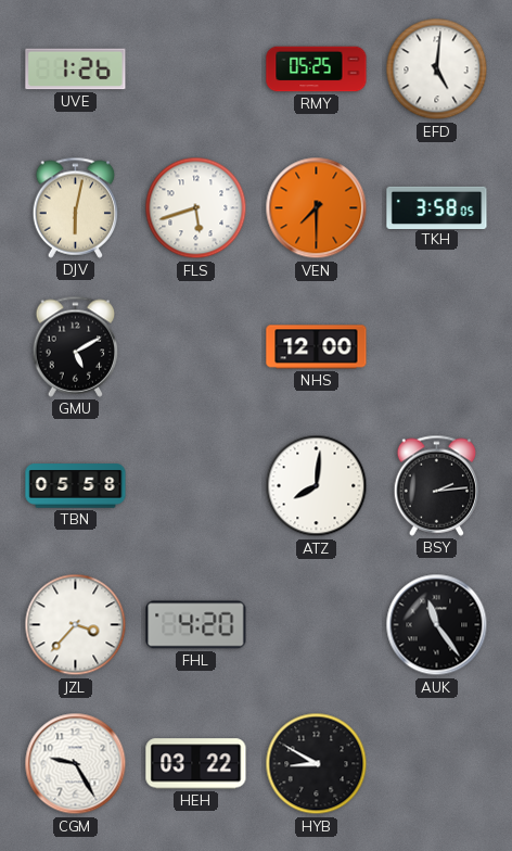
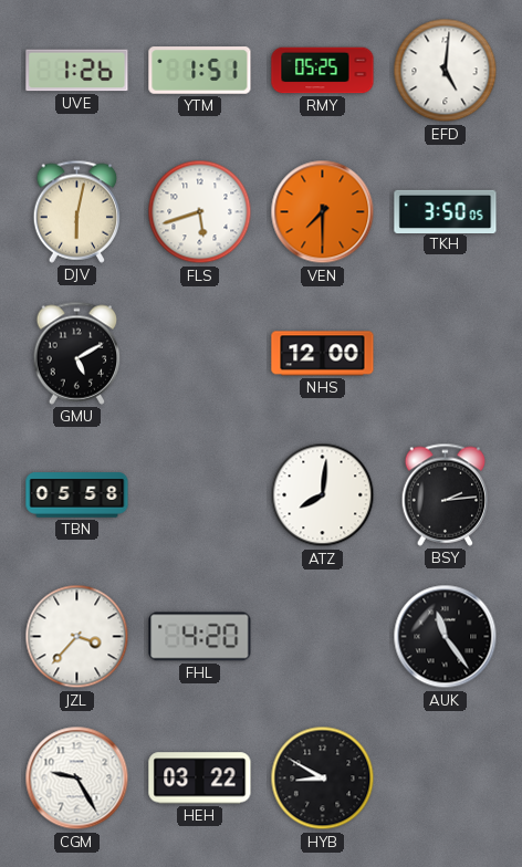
YTM: none -> 1:51 (200, 71)
TKH: 3:58 -> 3:50 (446, 211)
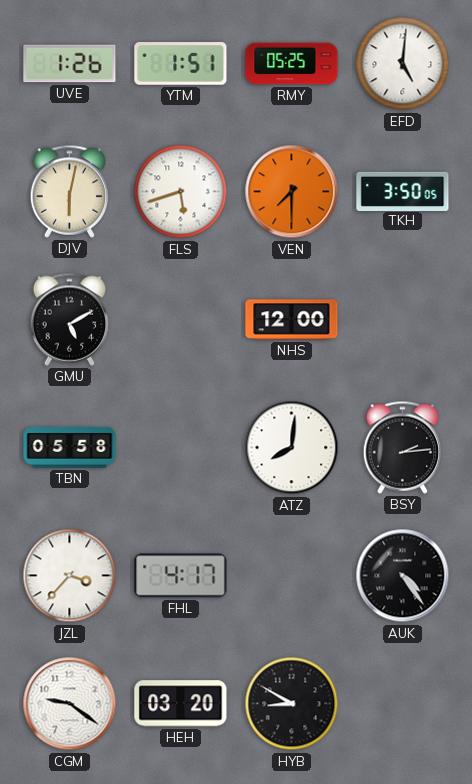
FHL: 4:20 -> 4:17 (181, 576)
AUK: 11:24 -> 4:24 (403, 576)
CGM: 9:25 -> 9:21 (70, 704)
HEH: 03:22 -> 03:20 (181, 704)
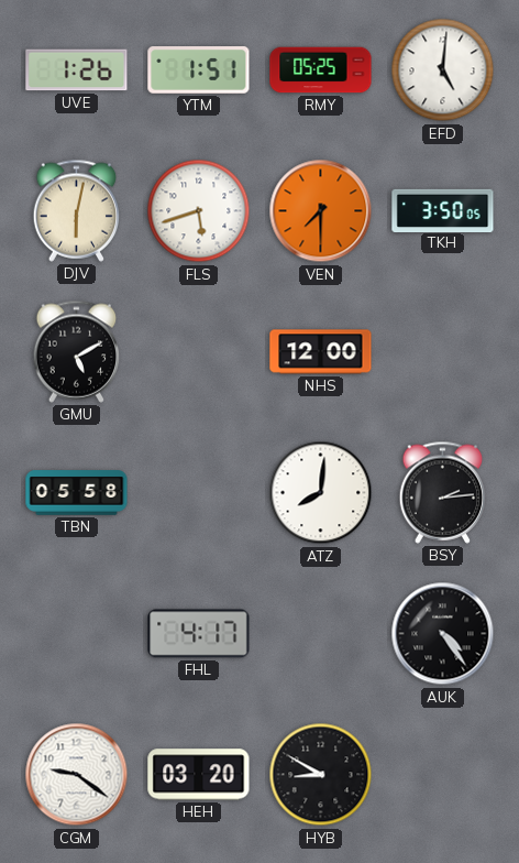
JZL: 3:37 -> none (70, 576)
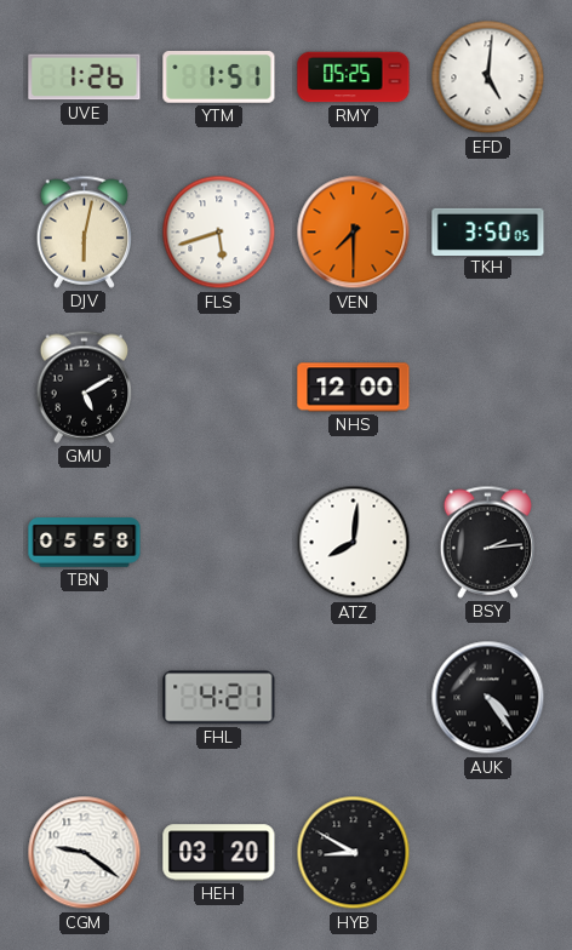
FHL: 4:17 -> 4:21 (219, 698)
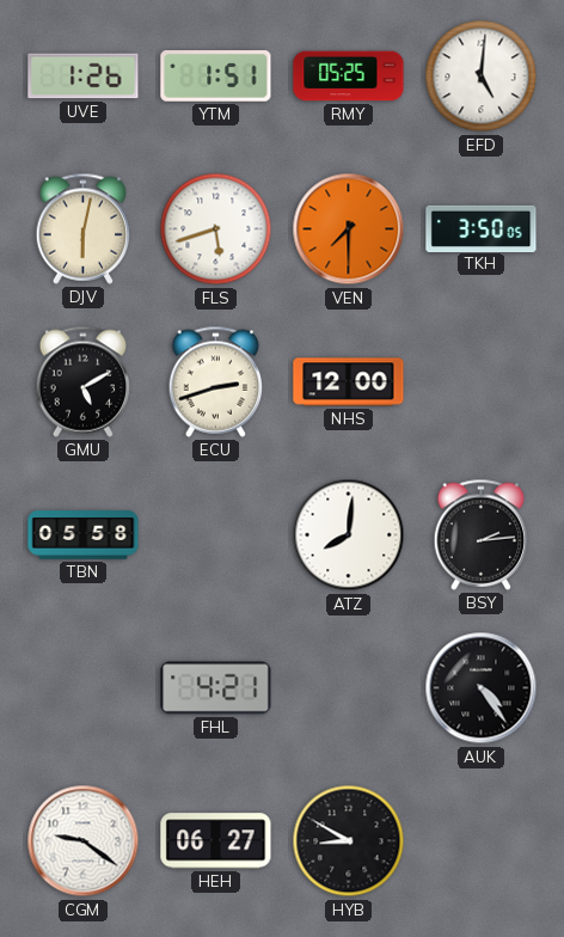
ECU: none -> 2:42 (216, 381)
HEH: 03:20 -> 06:27 (216, 841)
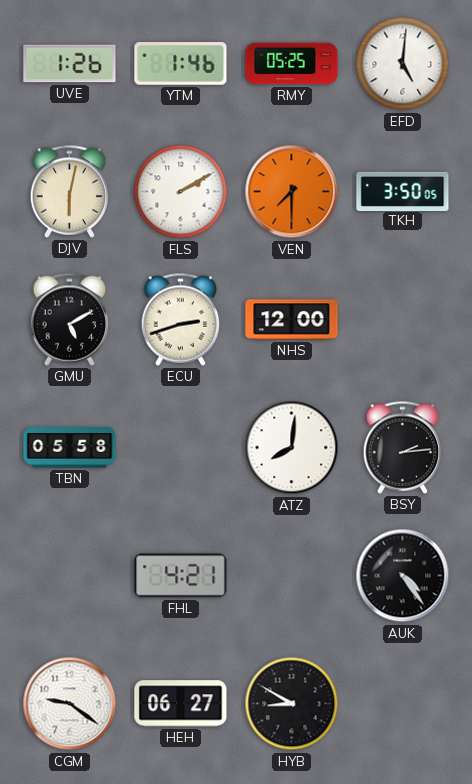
YTM: 1:51 -> 1:46 (181, 64)
FLS: 5:42 -> 2:10 (181, 192)
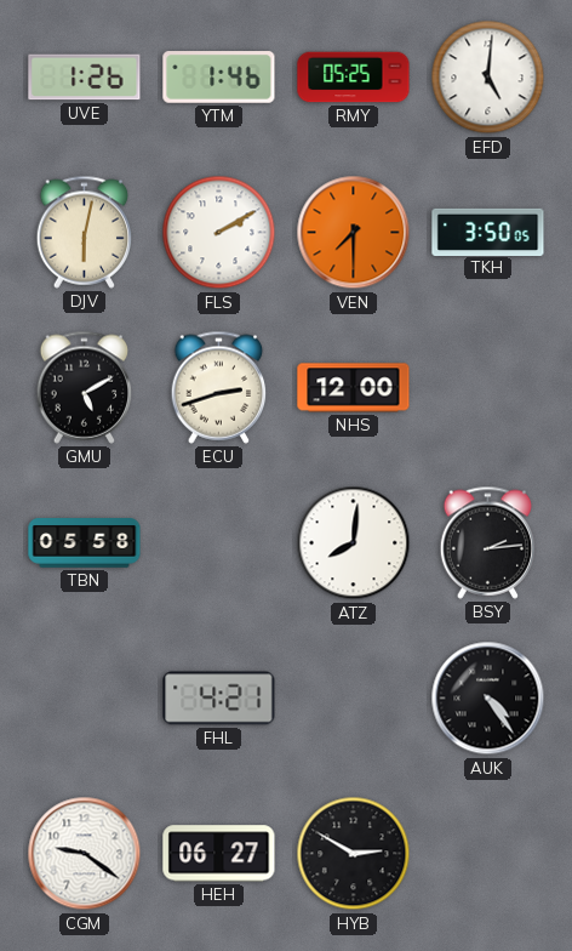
HYB: 8:50 -> 2:50 (354, 854)
